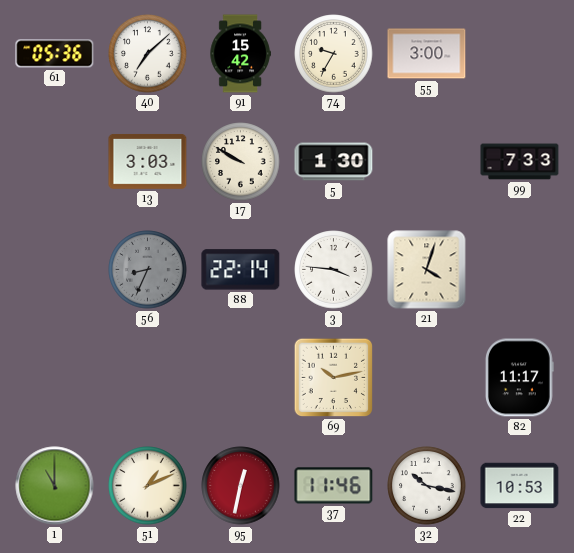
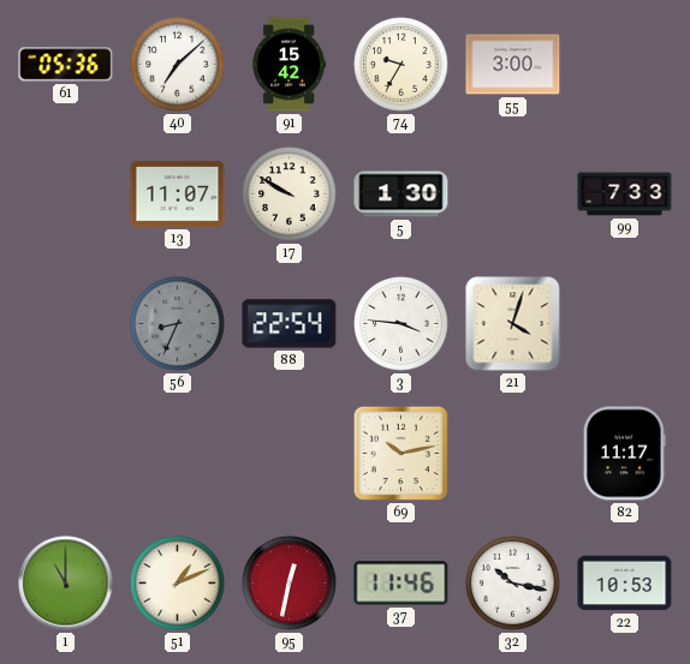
13: 3:03 -> 11:07 (178, 193)
88: 22:14 -> 22:54 (290, 324)
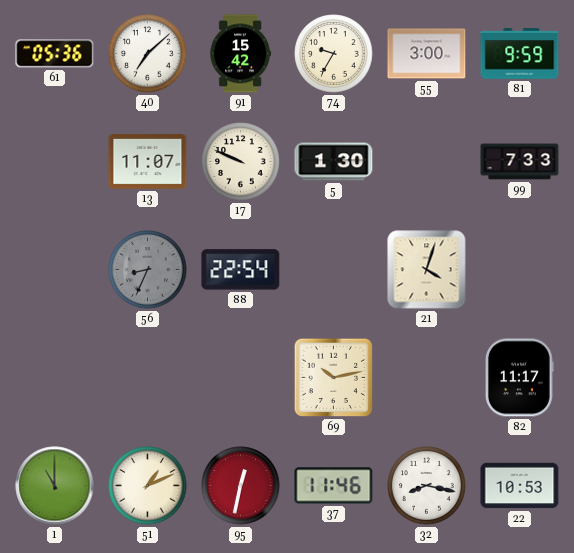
81: none -> 9:59 (520, 54)
17: 9:50 -> 9:49 (241, 162)
3: 3:46 -> none (401, 324)
32: 10:17 -> 8:17 (427, 486)
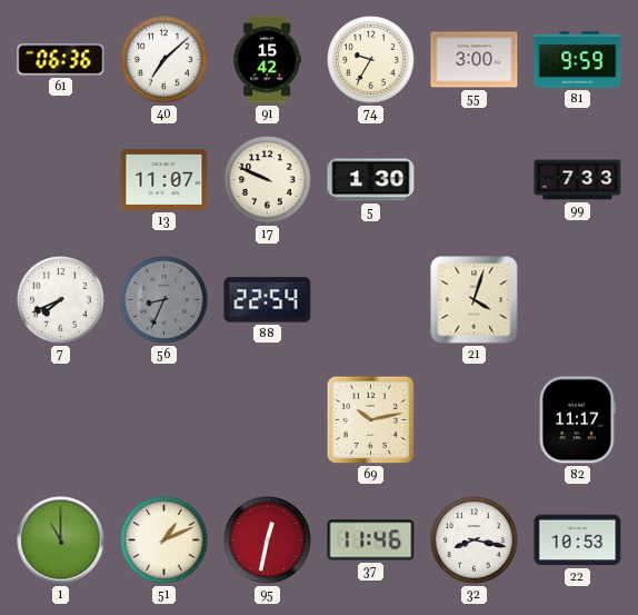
61: 05:36 -> 06:36 (61, 60)
7: none -> 7:41 (61, 300)
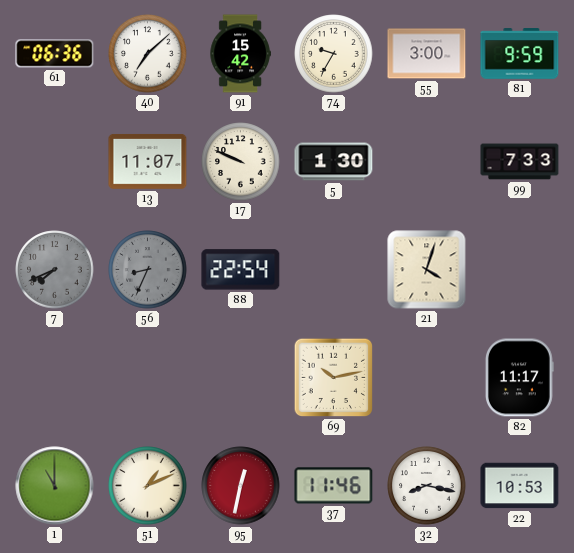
7 dial: white -> grey (55, 270)
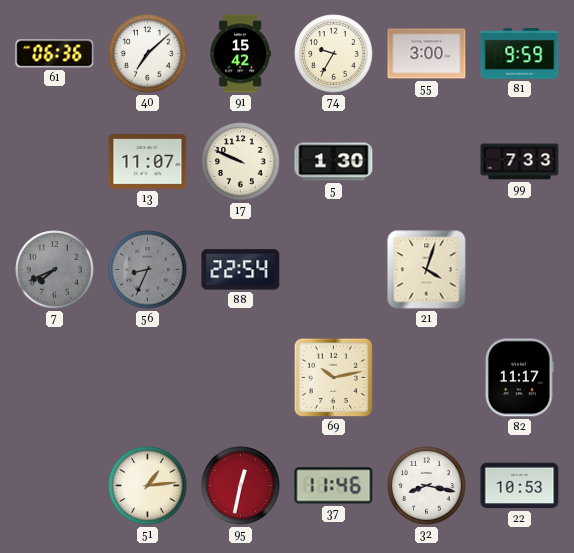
1: 11:00 -> none (55, 486)
51: 1:11 -> 1:14 (148, 486)
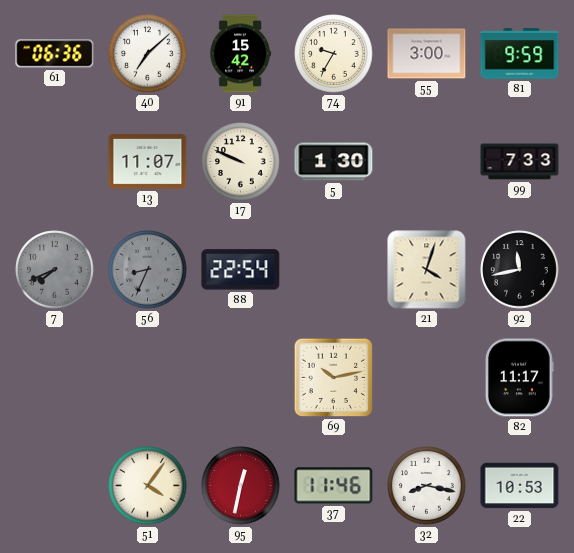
92: none -> 11:43 (520, 270)
51: 1:14 -> 4:06 (148, 486)
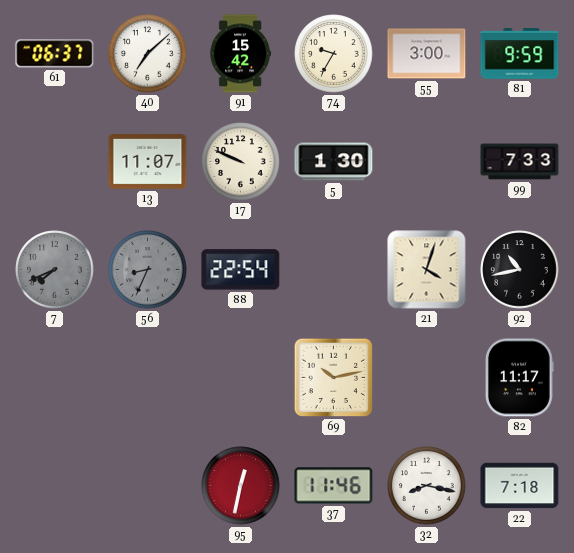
61: 06:36 -> 06:37 (55, 54)
92: 11:43 -> 10:43 (520, 270)
51: 4:06 -> none (148, 486)
22: 10:53 -> 7:18 (520, 486)
